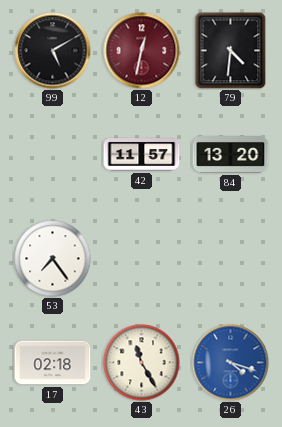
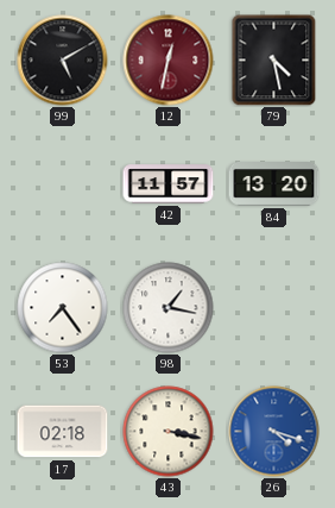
79: 4:31 -> 4:28 (274, 59)
98: none -> 1:17 (169, 308)
43: 11:25 -> 3:17 (169, 432)
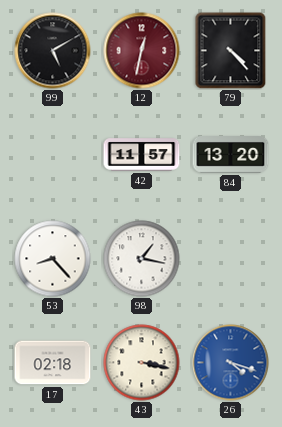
79: 4:28 -> 4:23 (231, 50)
53: 7:24 -> 8:23 (53, 259)
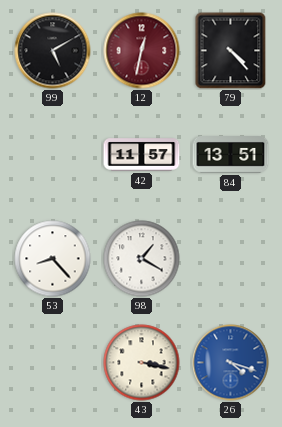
84: 13:20 -> 13:51 (231, 155)
98: 1:17 -> 1:20 (142, 259)
17: 02:18 -> none (53, 363)
